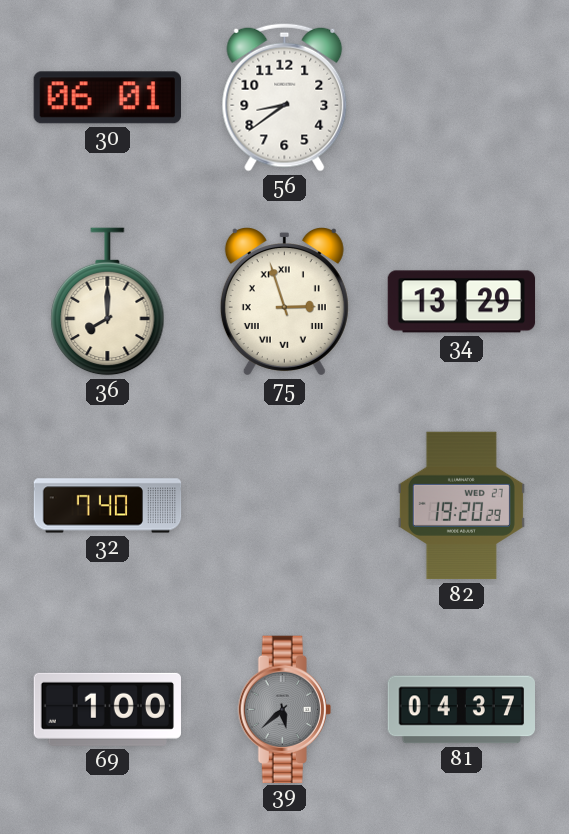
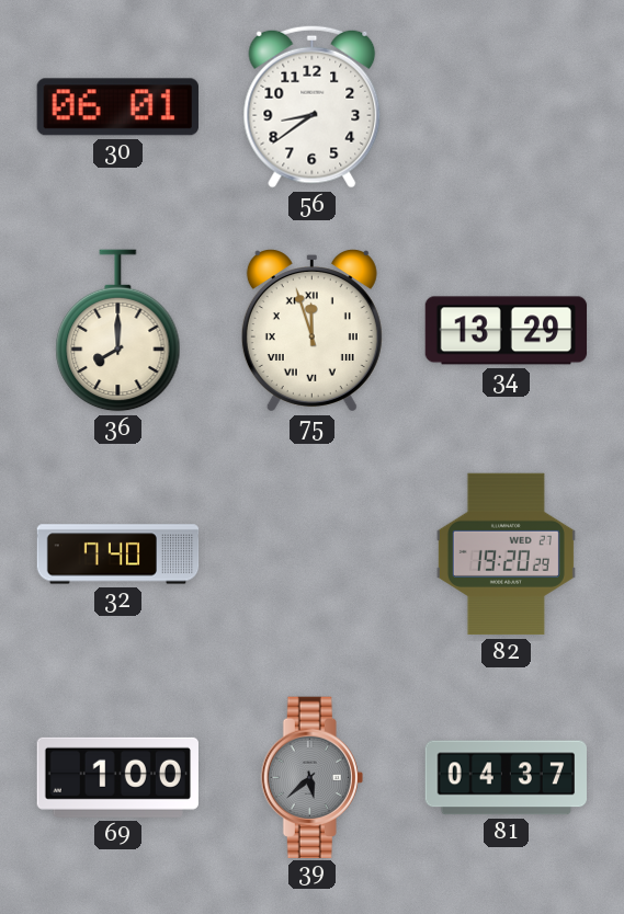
75: 2:57 -> 11:57 (311, 331)
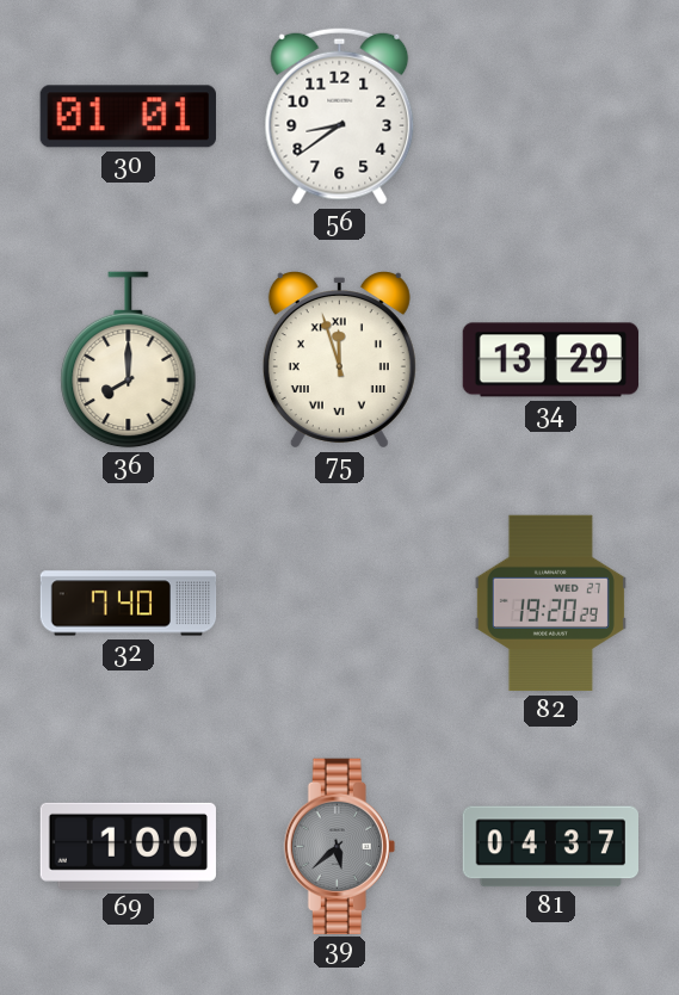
30: 06:01 -> 01:01 (128, 117)
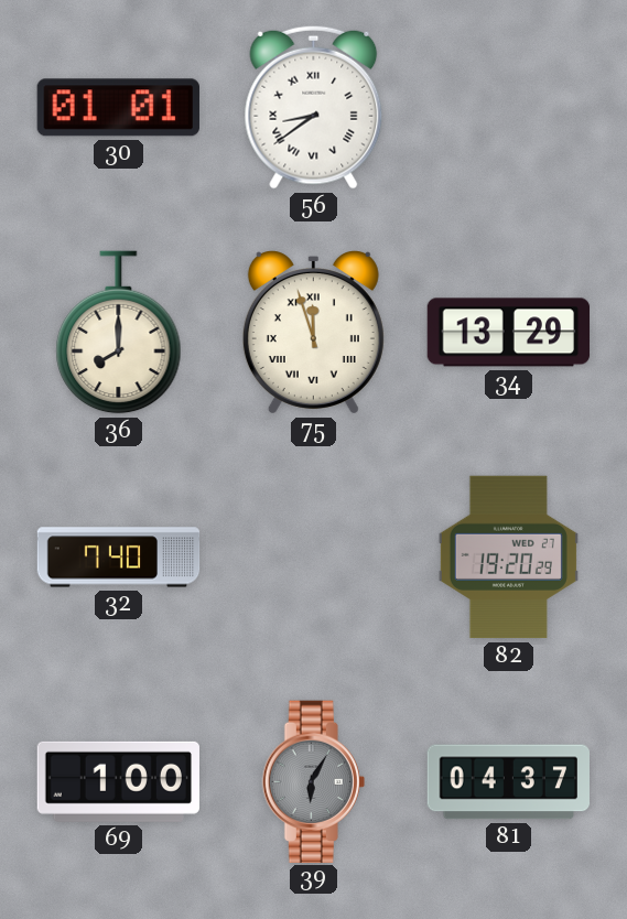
56 numerals: Arabic -> Roman (314, 107)
39: 5:38 -> 6:05 (313, 781)
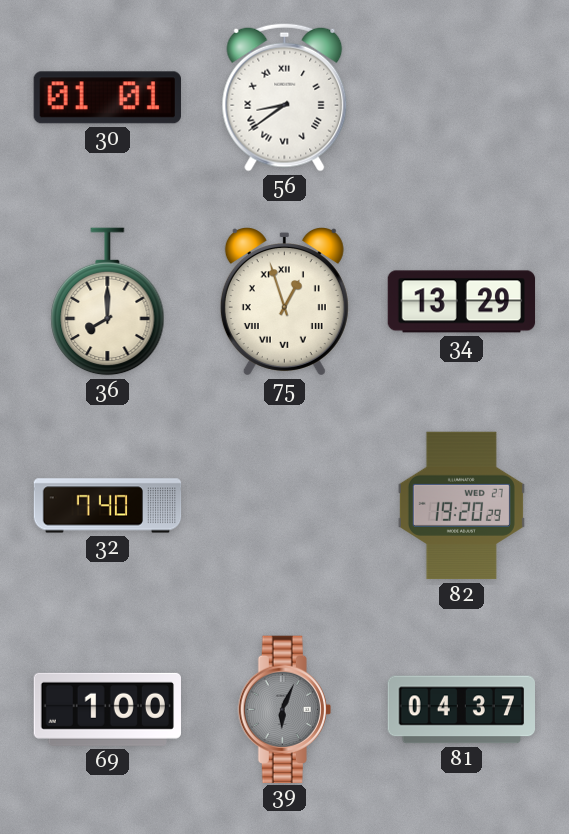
75: 11:57 -> 12:57 (284, 302)
39: 6:05 -> 6:04 (284, 709)
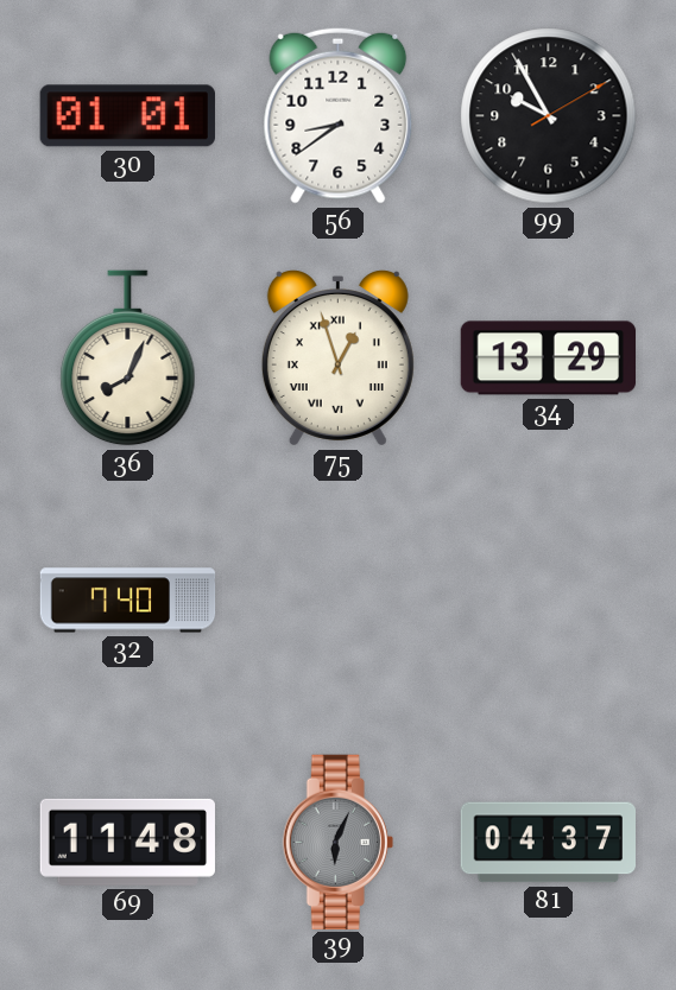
56 numerals: Roman -> Arabic (339, 115)
99: none -> 9:55 (549, 116)
36: 8:00 -> 8:04 (128, 358)
82: 19:20 -> none (461, 506)
69: 1:00 -> 11:48 (127, 842)
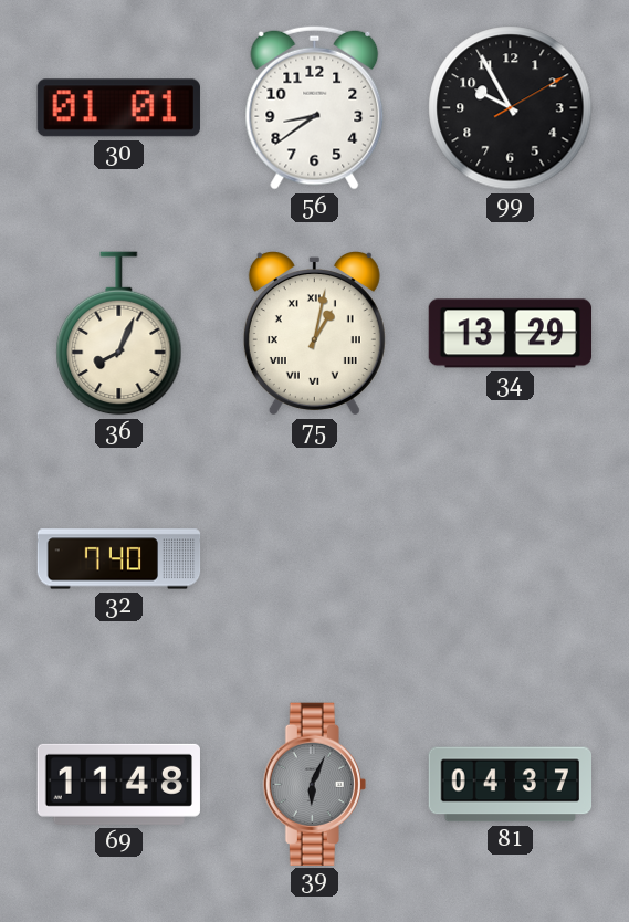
75: 12:57 -> 1:02 (314, 334)
